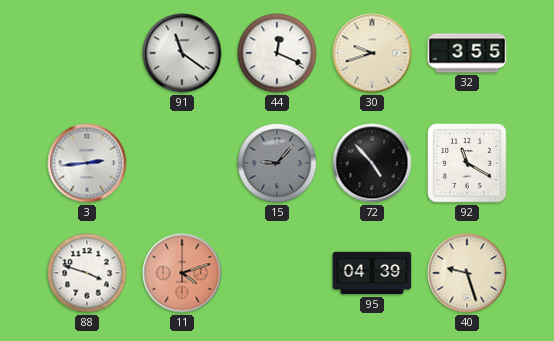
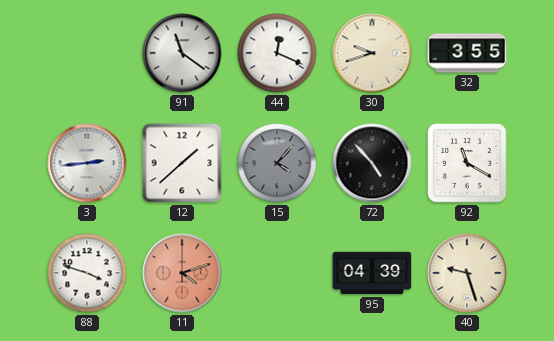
12: none -> 1:38 (182, 163)
15: 9:07 -> 4:07 (277, 163)
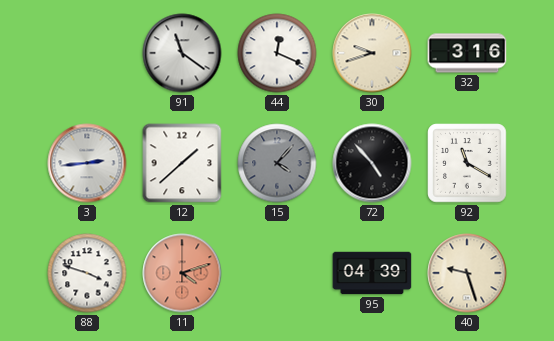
32: 3:55 -> 3:16 (467, 53)
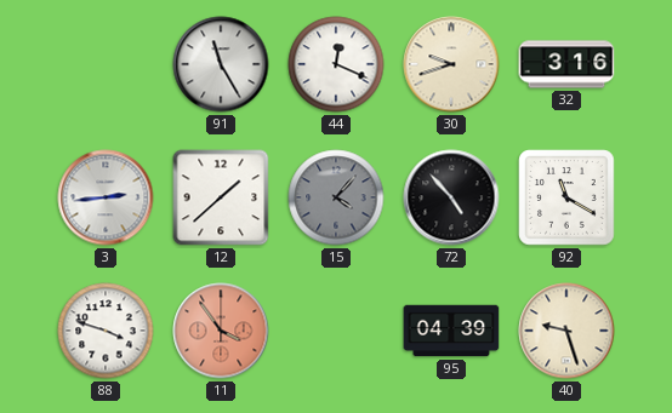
91: 11:21 -> 11:25 (221, 64)
11: 4:12 -> 3:54 (221, 331)
